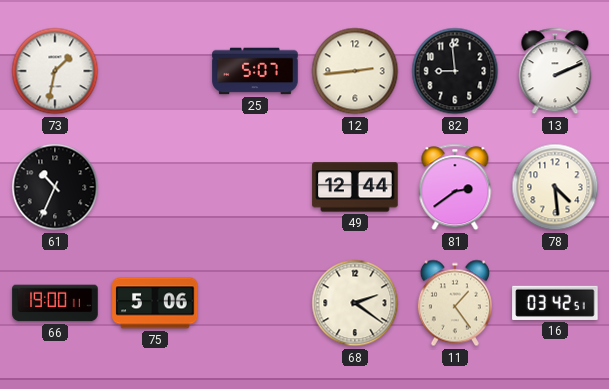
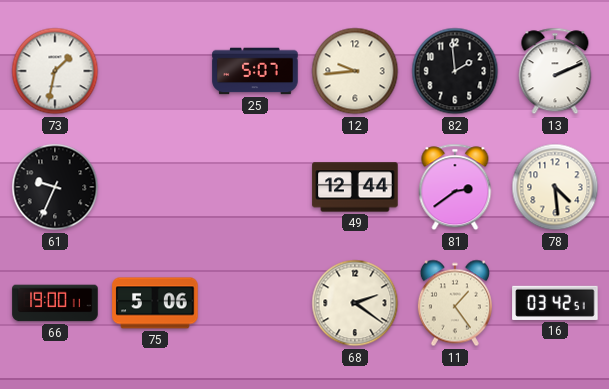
12: 2:44 -> 9:44 (355, 71)
82: 8:59 -> 1:59 (455, 71)
61: 10:34 -> 9:34 (55, 187)
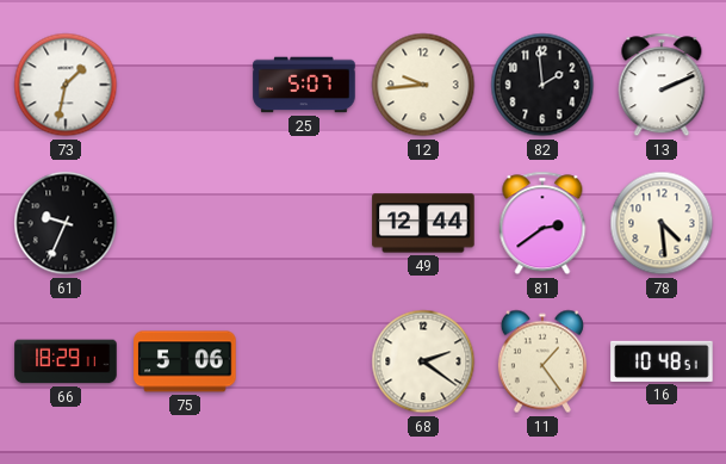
66: 19:00 -> 18:29 (66, 361)
16: 03:42 -> 10:48 (662, 361)
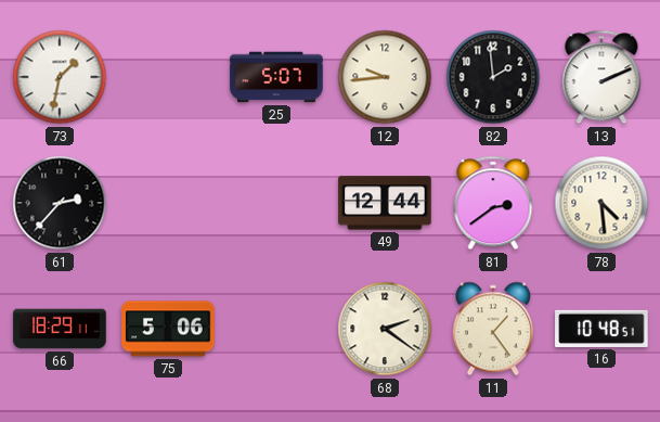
61: 9:34 -> 2:37 (60, 203)
